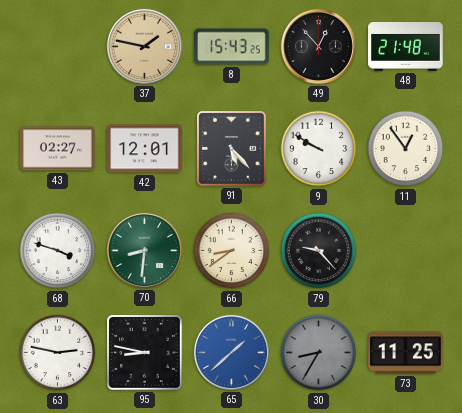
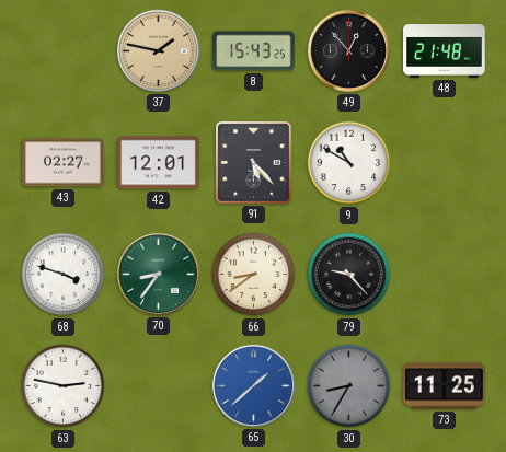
9: 9:50 -> 10:50 (349, 163)
11: 12:54 -> none (406, 149)
70: 8:31 -> 8:36 (158, 274)
95: 8:47 -> none (145, 353)
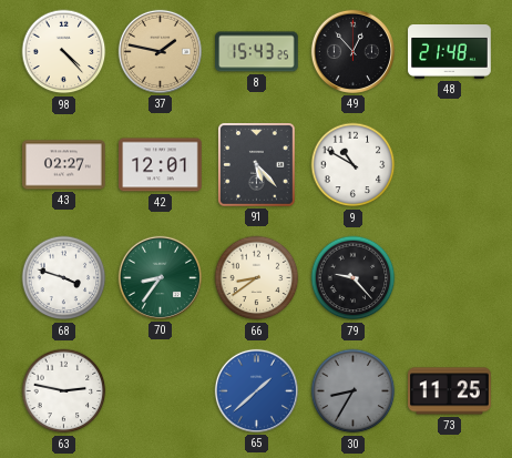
98: none -> 4:23 (64, 52)
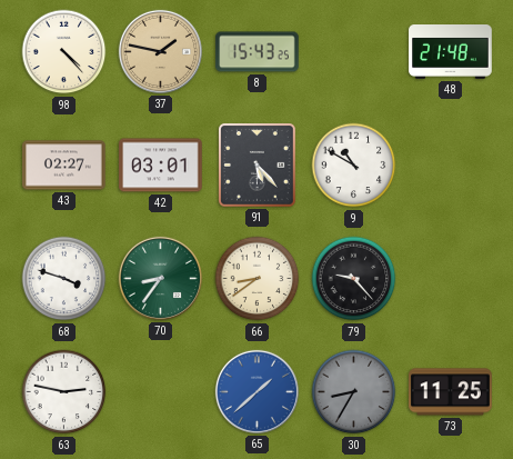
49: 12:53 -> none (352, 51)
42: 12:01 -> 03:01 (161, 166)
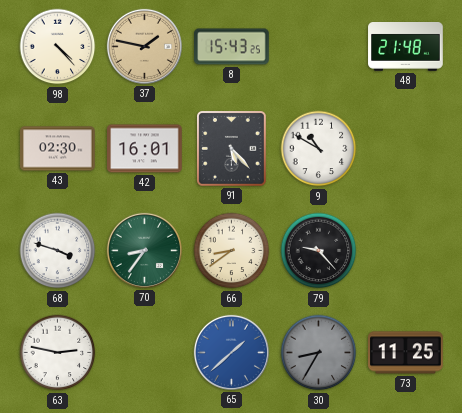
43: 02:27 -> 02:30 (58, 149)
42: 03:01 -> 16:01 (145, 149)
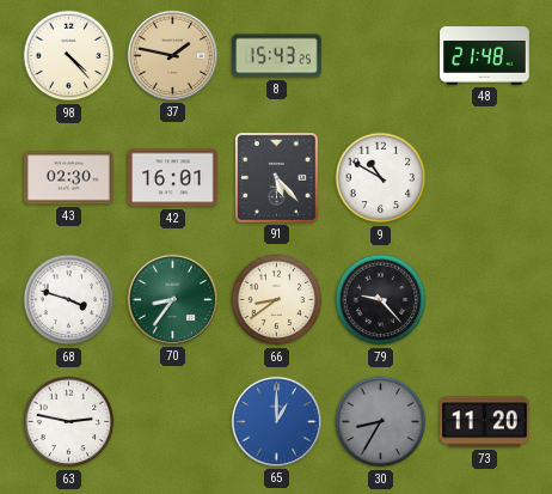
65: 1:38 -> 1:00 (276, 421)
73: 11:25 -> 11:20 (485, 422)
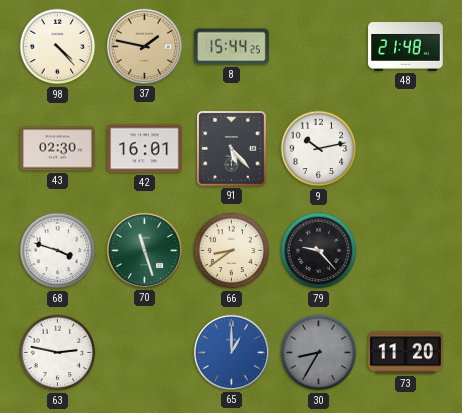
8: 15:43 -> 15:44 (232, 47)
9: 10:50 -> 10:13 (319, 149)
70: 8:36 -> 11:27 (144, 250)
